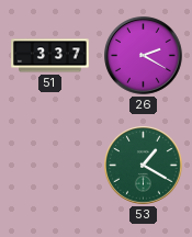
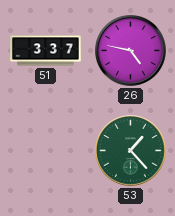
26: 2:20 -> 4:47 (131, 51)
53: 1:20 -> 1:23 (131, 151)
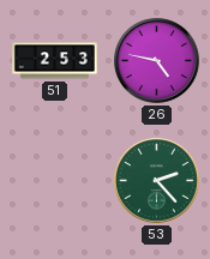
51: 3:37 -> 2:53 (55, 61)
53: 1:23 -> 2:23 (157, 181)
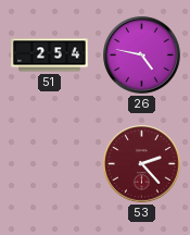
51: 2:53 -> 2:54 (50, 55)
53 dial: green -> burgundy (142, 164)
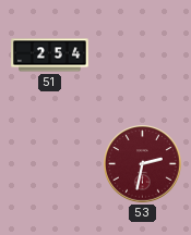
26: 4:47 -> none (142, 55)
53: 2:23 -> 2:32 (143, 164)
